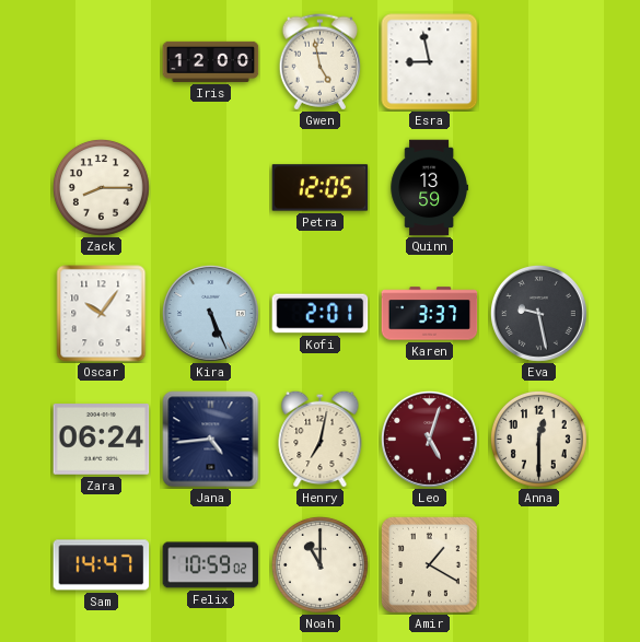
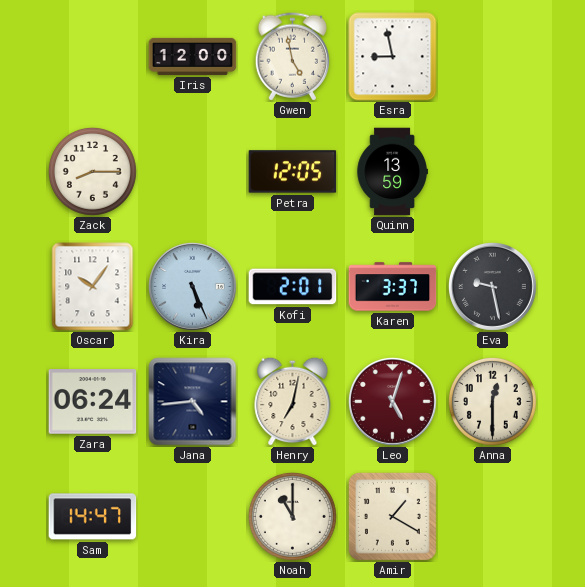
Felix: 10:59 -> none (211, 565)
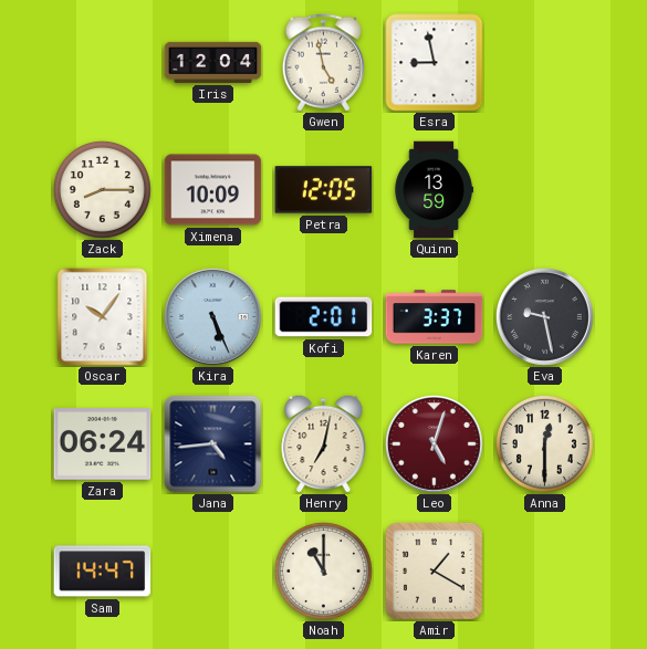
Iris: 12:00 -> 12:04 (213, 62)
Ximena: none -> 10:09 (213, 190)
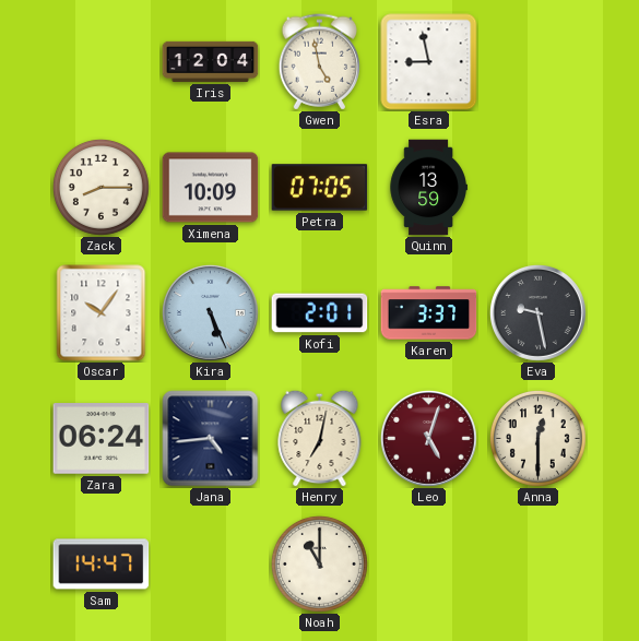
Petra: 12:05 -> 07:05 (320, 188)
Amir: 1:20 -> none (434, 571)
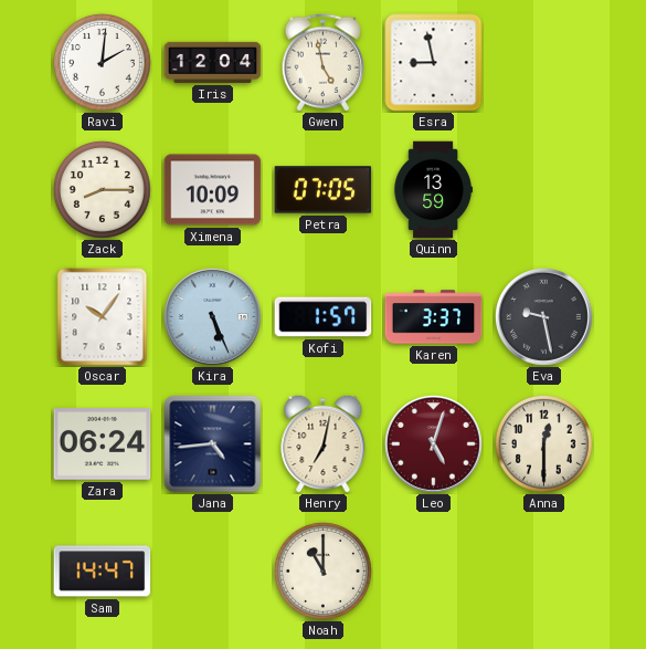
Ravi: none -> 2:01 (102, 62)
Kofi: 2:01 -> 1:57 (324, 317)
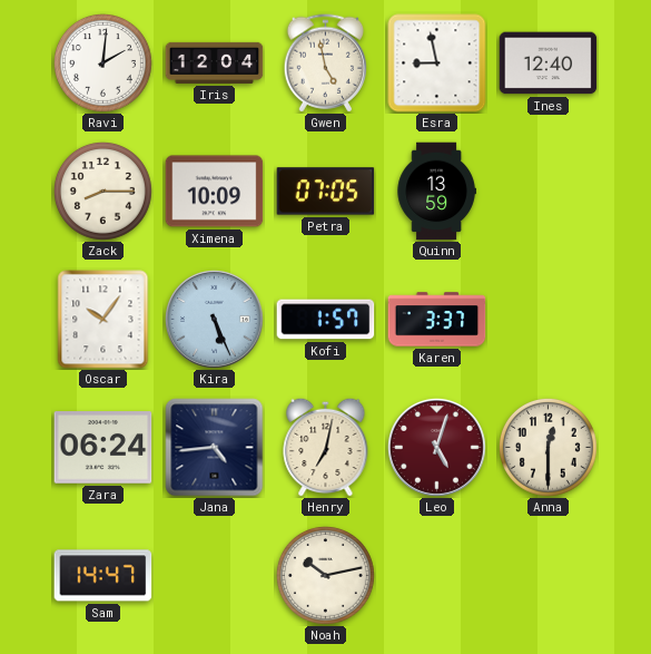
Ines: none -> 12:40 (549, 64)
Eva: 9:28 -> none (544, 317)
Noah: 11:00 -> 10:13 (325, 575)
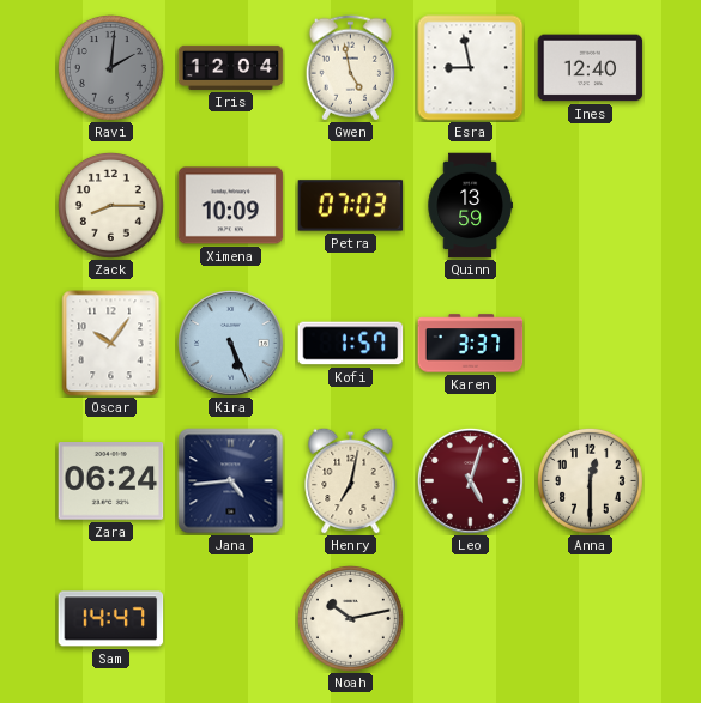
Ravi dial: white -> grey (110, 67)
Petra: 07:05 -> 07:03 (351, 206)
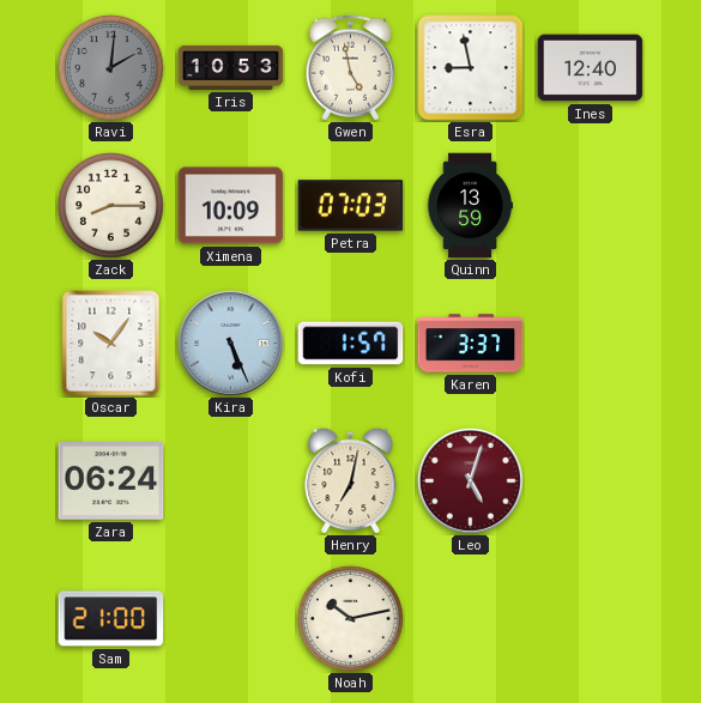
Iris: 12:04 -> 10:53 (231, 67)
Jana: 4:44 -> none (231, 481)
Anna: 12:30 -> none (590, 480)
Sam: 14:47 -> 21:00 (111, 619)
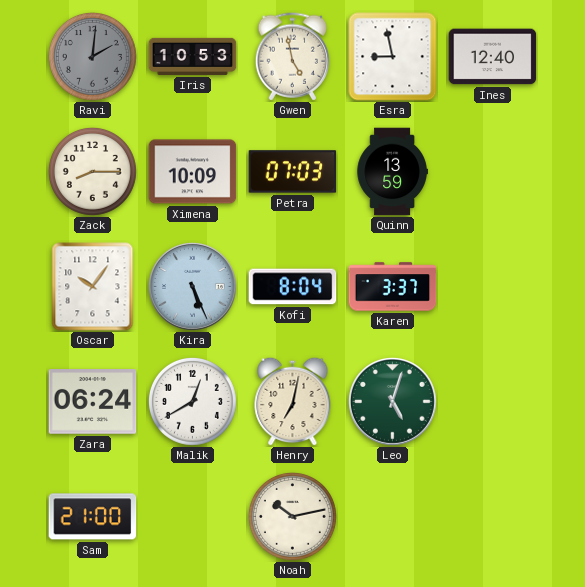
Kofi: 1:57 -> 8:04 (293, 287)
Malik: none -> 12:40 (192, 401)
Leo dial: burgundy -> green (393, 402)
